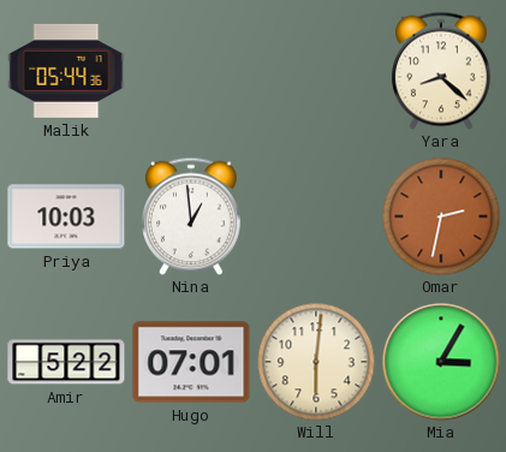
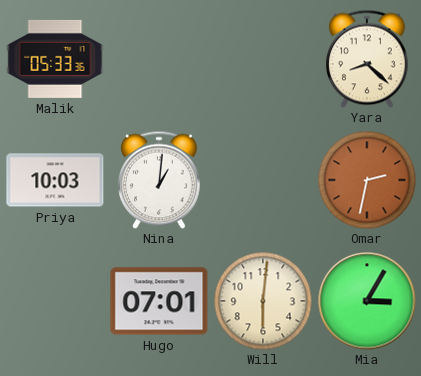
Malik: 05:44 -> 05:33 (55, 59)
Nina: 12:59 -> 1:01 (160, 180)
Amir: 5:22 -> none (66, 362)
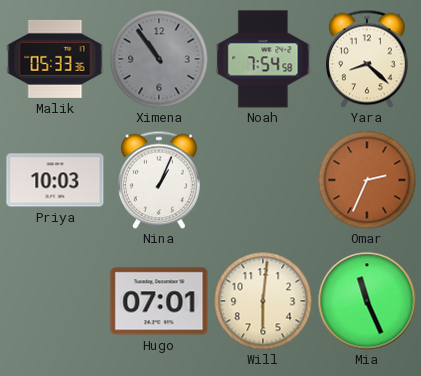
Ximena: none -> 10:54 (159, 59)
Noah: none -> 7:54 (263, 59)
Nina: 1:01 -> 1:04 (160, 180)
Omar: 2:32 -> 2:34 (367, 180)
Mia: 3:05 -> 11:26 (367, 301)
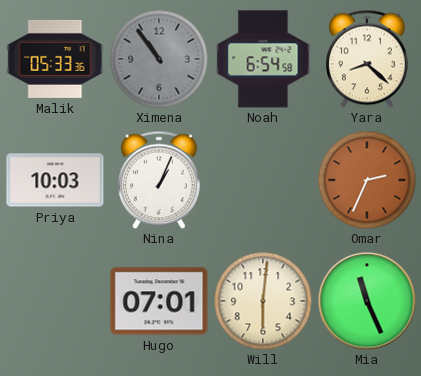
Noah: 7:54 -> 6:54 (263, 59)
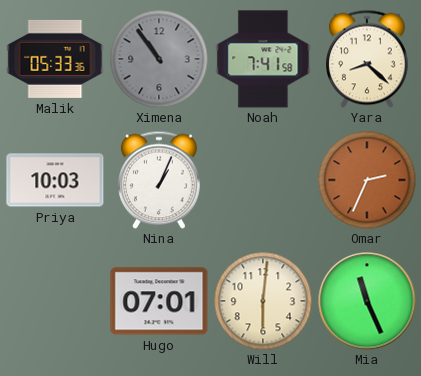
Noah: 6:54 -> 7:41 (263, 59)
